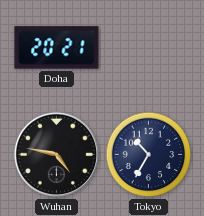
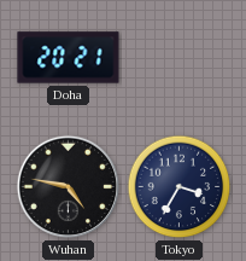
Tokyo: 10:35 -> 3:35 (180, 187)
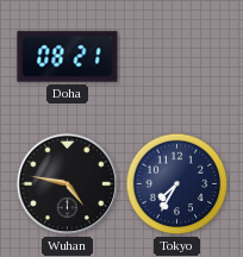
Doha: 20:21 -> 08:21 (68, 57)
Tokyo: 3:35 -> 7:35 (177, 184)
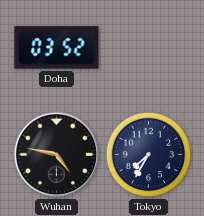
Doha: 08:21 -> 03:52 (57, 48)
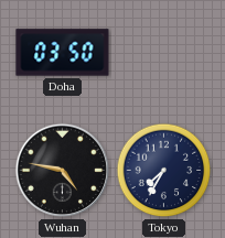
Doha: 03:52 -> 03:50 (63, 53)
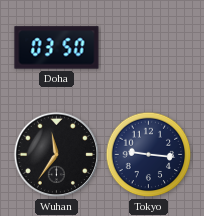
Wuhan: 4:47 -> 11:36 (57, 155)
Tokyo: 7:35 -> 9:16 (149, 155)
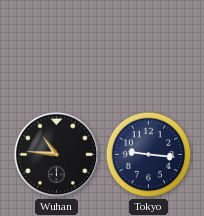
Doha: 03:50 -> none (57, 48)
Wuhan: 11:36 -> 10:46 (57, 155)
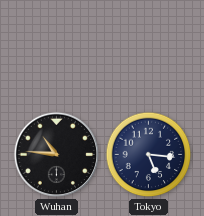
Tokyo: 9:16 -> 5:16 (149, 155)
